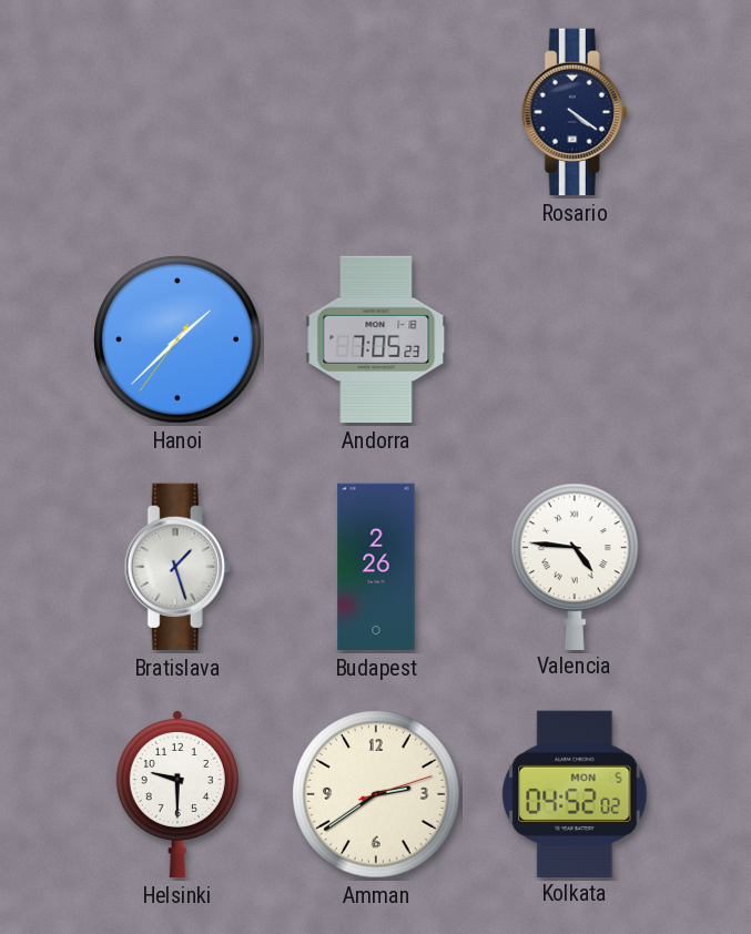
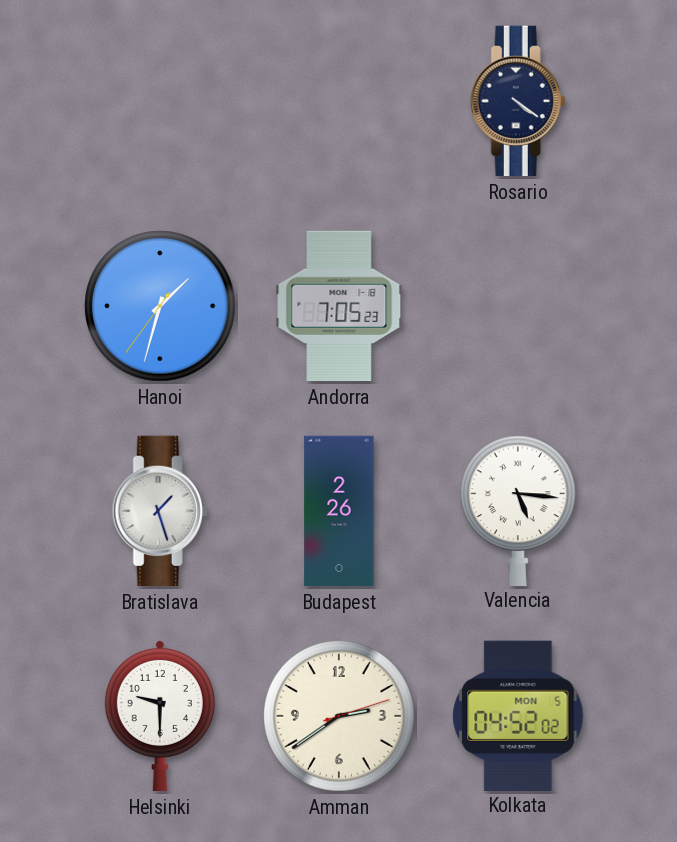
Hanoi: 1:37 -> 1:32 (161, 307)
Valencia: 4:46 -> 5:16 (518, 510)
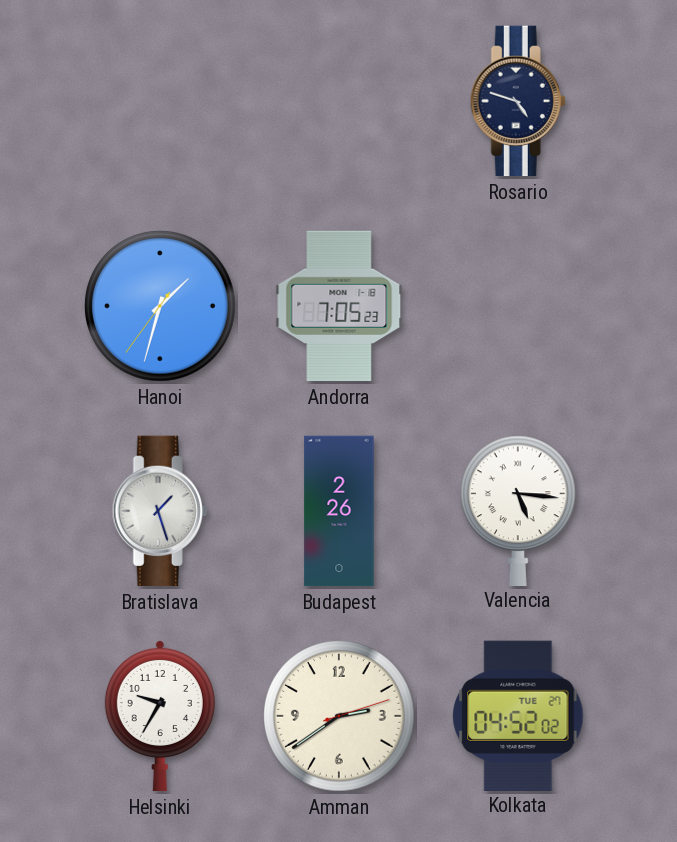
Rosario: 4:21 -> 4:48 (518, 101)
Helsinki: 9:30 -> 9:35 (160, 716)
Kolkata date: MON 5 -> TUE 27 (518, 715)
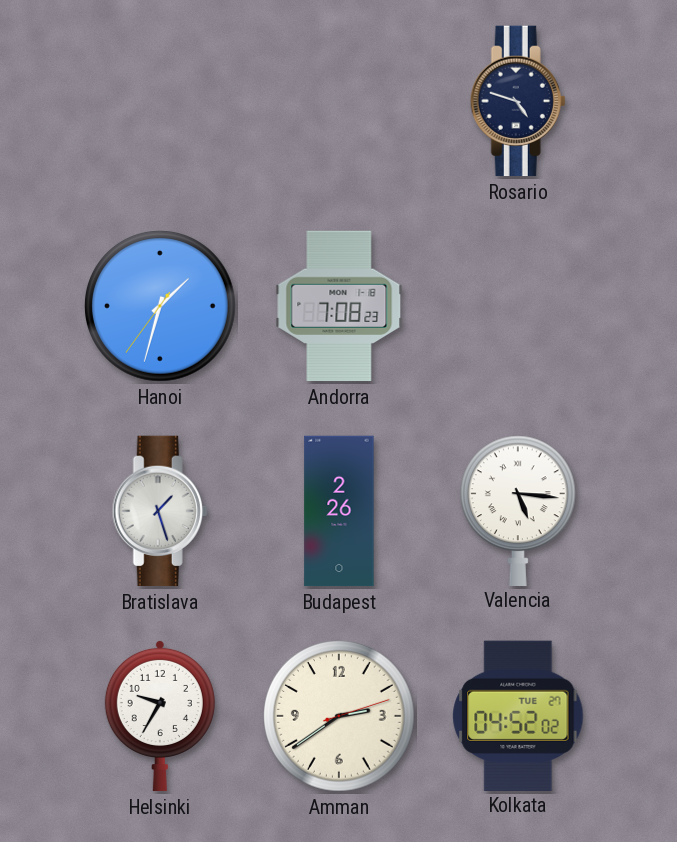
Andorra: 7:05 -> 7:08 (339, 306)
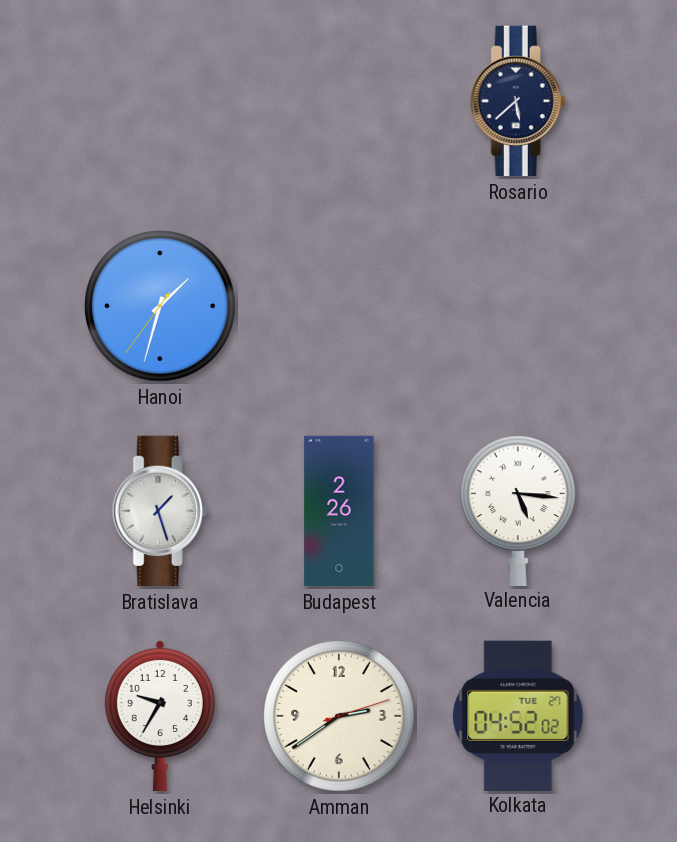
Rosario: 4:48 -> 5:38 (518, 101)
Andorra: 7:08 -> none (339, 306)
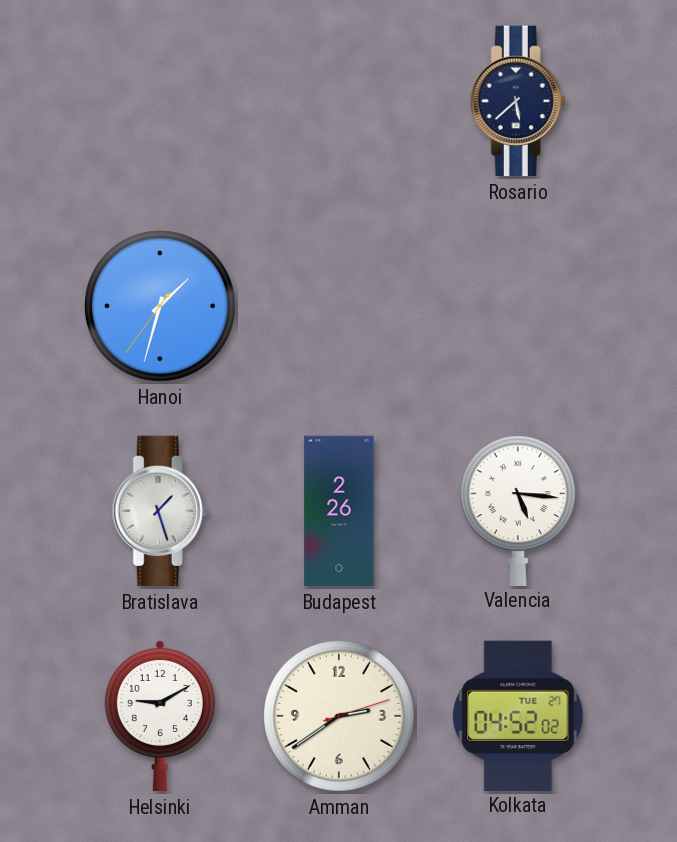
Helsinki: 9:35 -> 9:10 (160, 716)
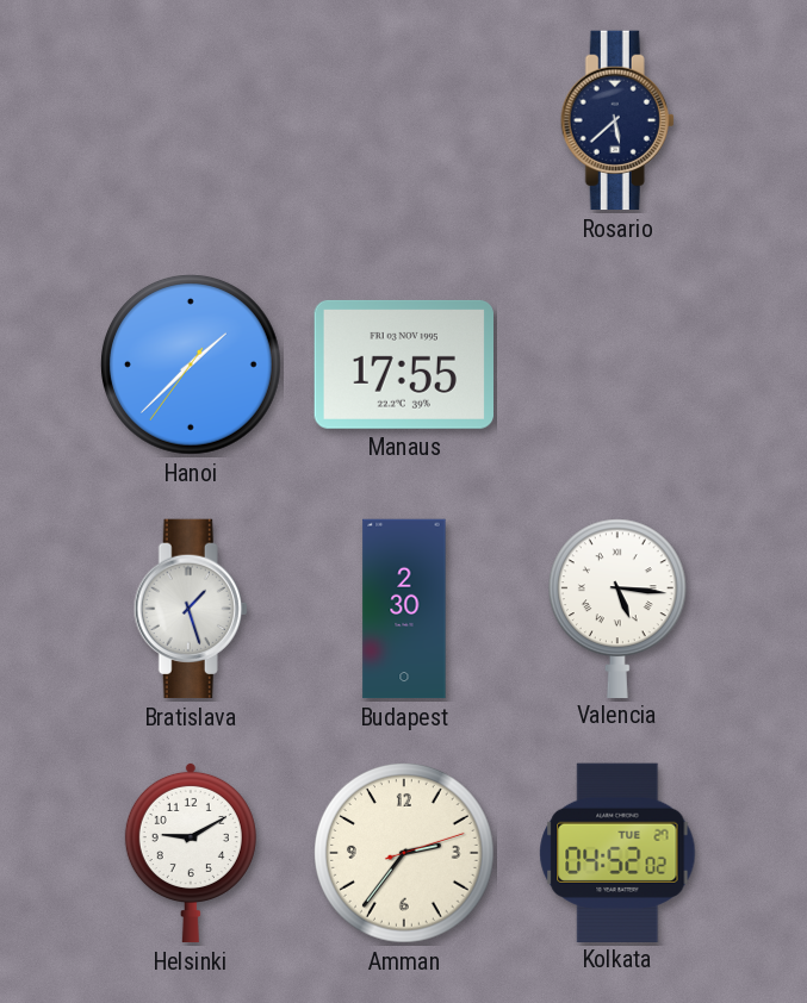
Hanoi: 1:32 -> 1:37 (192, 366)
Manaus: none -> 17:55 (403, 365)
Budapest: 2:26 -> 2:30 (404, 609)
Amman: 2:39 -> 2:36 (405, 854)
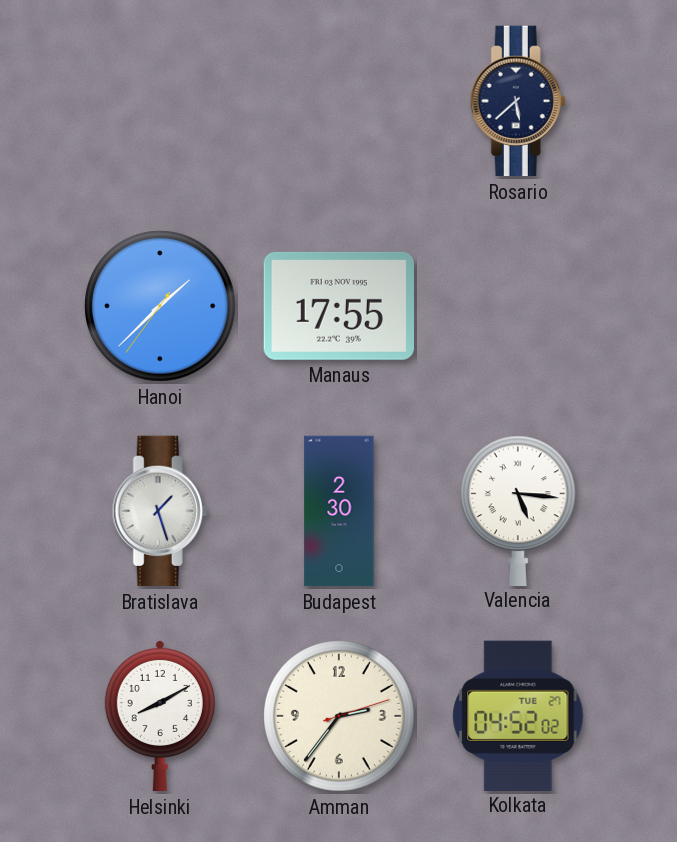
Helsinki: 9:10 -> 8:10 (160, 716)
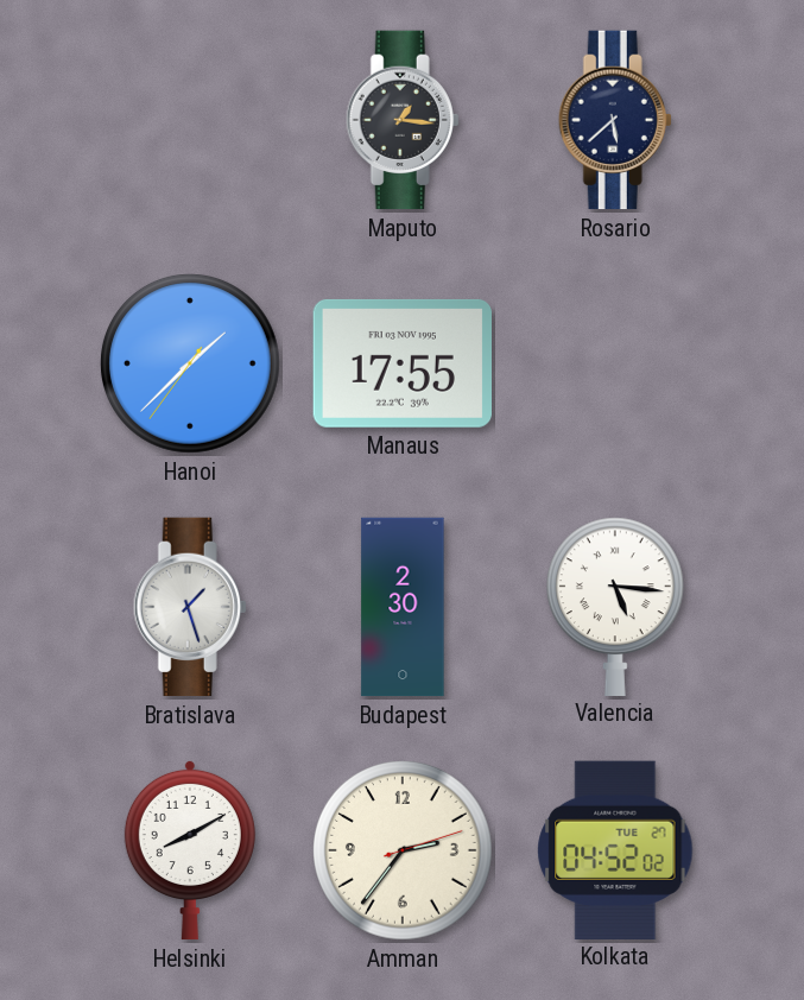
Maputo: none -> 1:16 (403, 120)
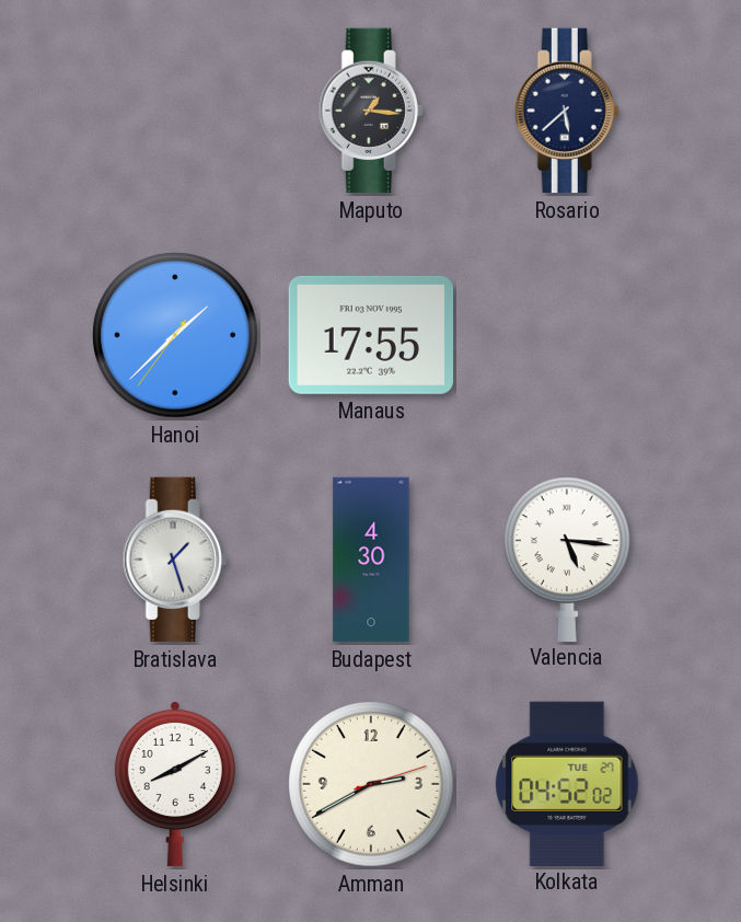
Budapest: 2:30 -> 4:30 (371, 560)
Amman: 2:36 -> 2:40 (372, 785)
